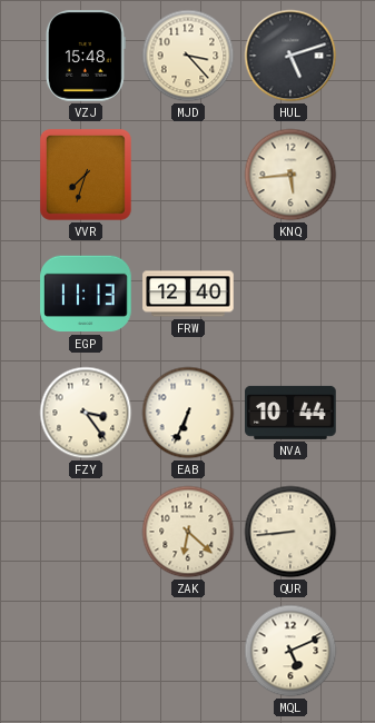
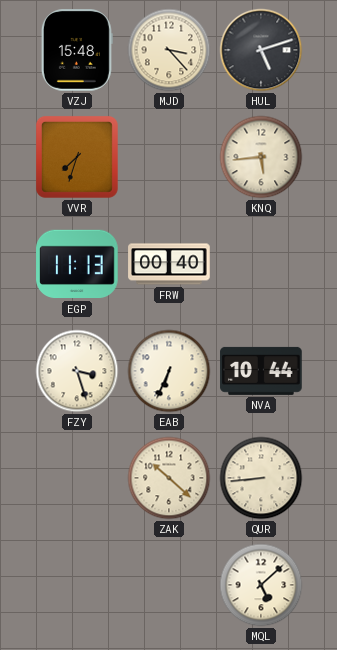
FRW: 12:40 -> 00:40 (169, 264)
FZY: 3:24 -> 3:27 (77, 371)
ZAK: 6:22 -> 10:22 (169, 478)
MQL: 5:11 -> 5:08 (261, 585)
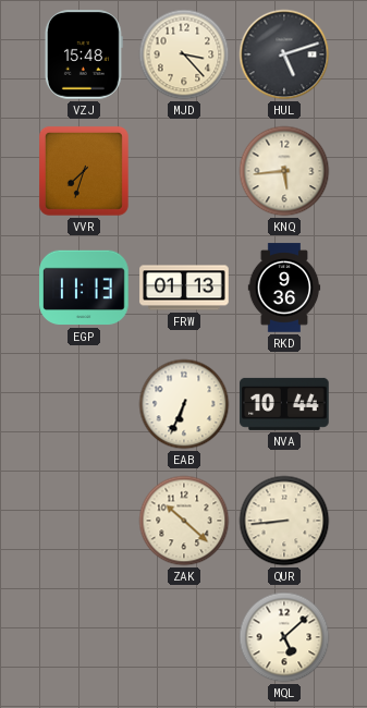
FRW: 00:40 -> 01:13 (184, 288)
RKD: none -> 9:36 (284, 288)
FZY: 3:27 -> none (77, 371)
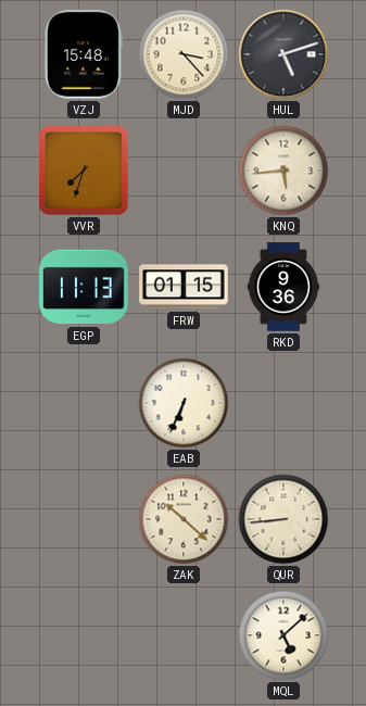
FRW: 01:13 -> 01:15 (184, 287)
NVA: 10:44 -> none (284, 404)
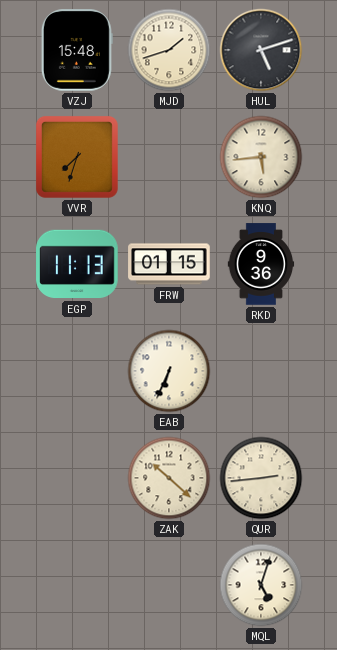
MJD: 3:23 -> 1:42 (169, 50)
QUR: 8:44 -> 2:44 (261, 478)
MQL: 5:08 -> 5:03 (261, 585)
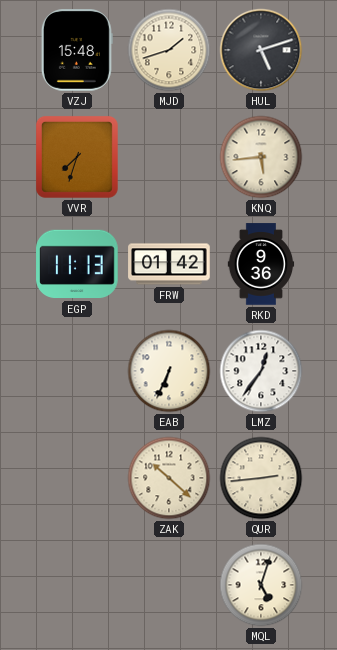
FRW: 01:15 -> 01:42 (169, 264)
LMZ: none -> 12:36 (261, 371)
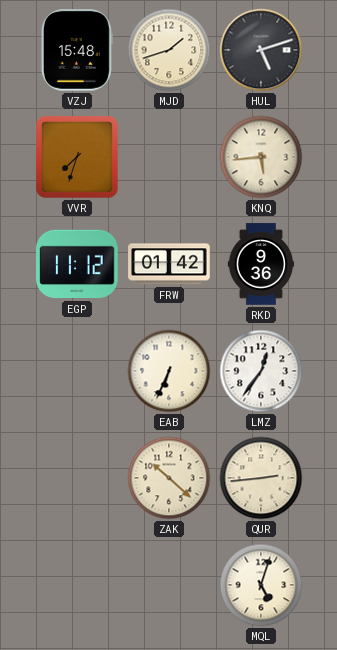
EGP: 11:13 -> 11:12 (77, 264)
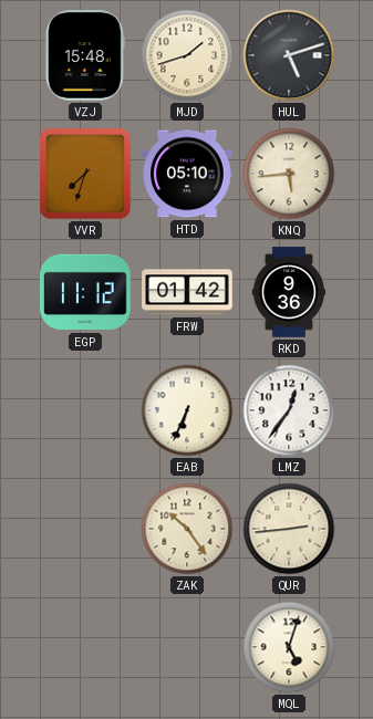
HTD: none -> 05:10 (187, 174)
ZAK: 10:22 -> 10:24 (187, 529)
